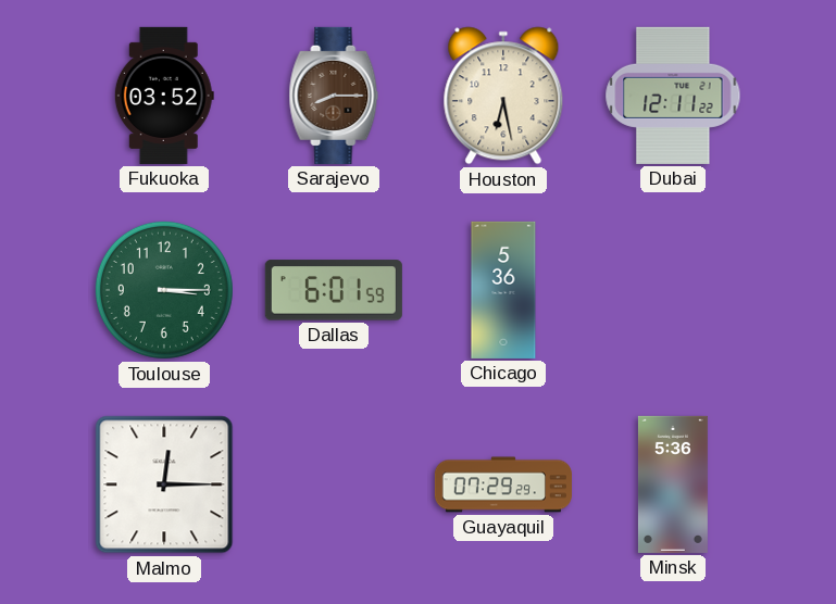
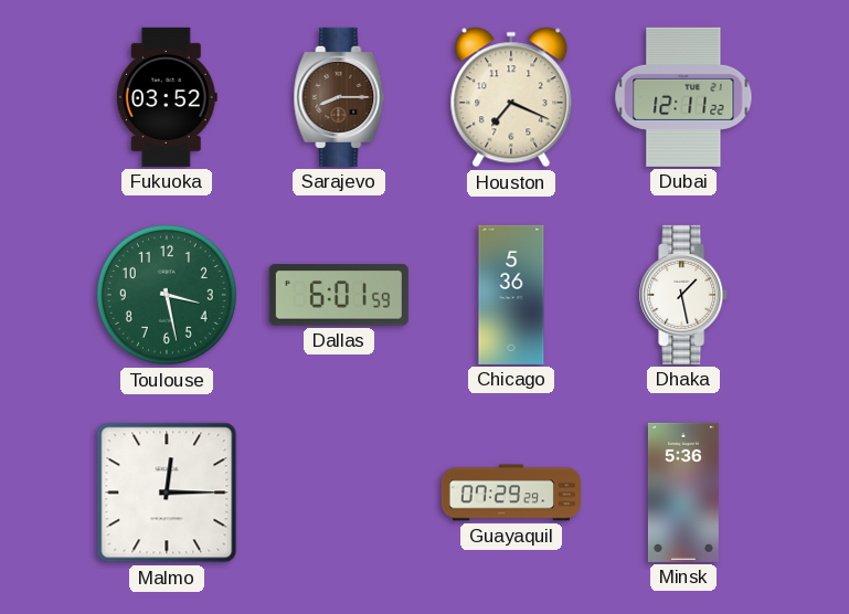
Houston: 6:28 -> 7:19 (511, 97)
Toulouse: 3:15 -> 3:28 (167, 295)
Dhaka: none -> 1:28 (684, 295)
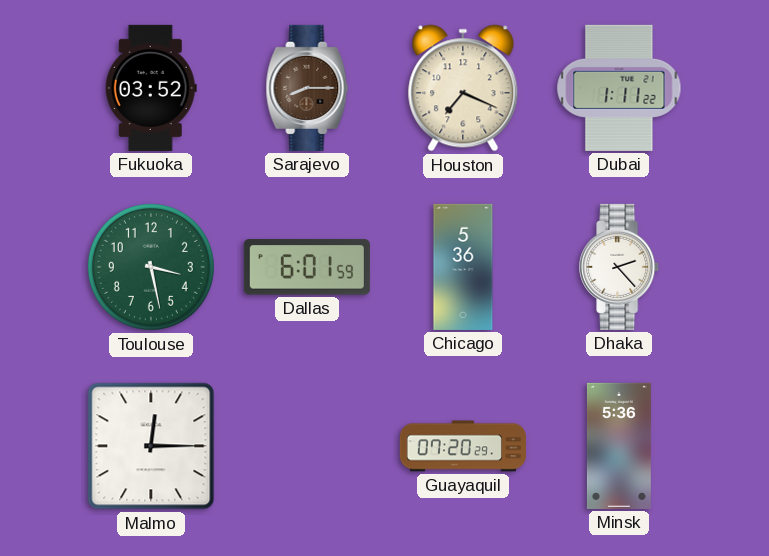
Dubai: 12:11 -> 1:11 (619, 88)
Dhaka: 1:28 -> 2:23 (620, 267)
Guayaquil: 07:29 -> 07:20 (463, 446)
